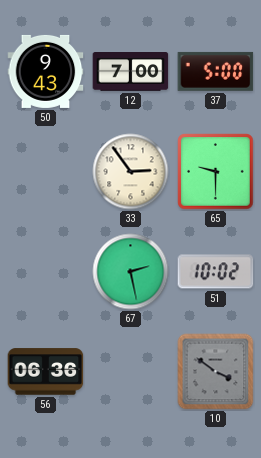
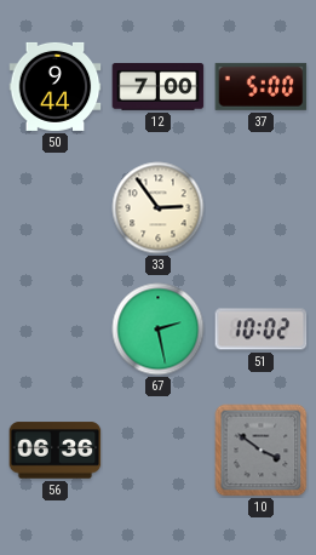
50: 9:43 -> 9:44 (56, 86)
65: 9:30 -> none (216, 172)
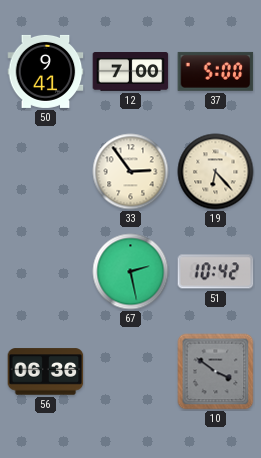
50: 9:44 -> 9:41 (46, 71)
19: none -> 6:23 (216, 172)
51: 10:02 -> 10:42 (216, 272)
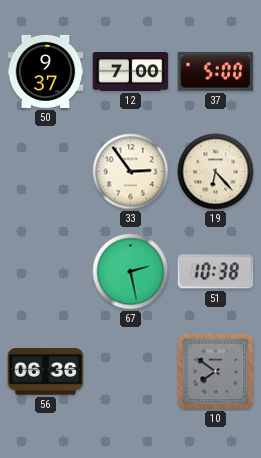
50: 9:41 -> 9:37 (46, 71)
51: 10:42 -> 10:38 (216, 272)
10: 3:51 -> 7:51 (216, 372)
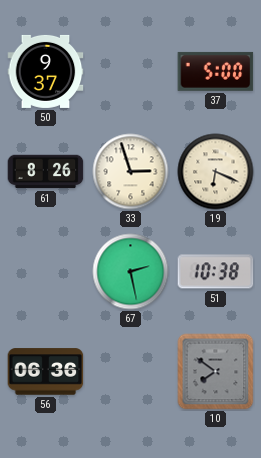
12: 7:00 -> none (131, 72)
61: none -> 8:26 (46, 172)
33: 2:54 -> 2:57 (131, 172)
19: 6:23 -> 6:19 (216, 172)
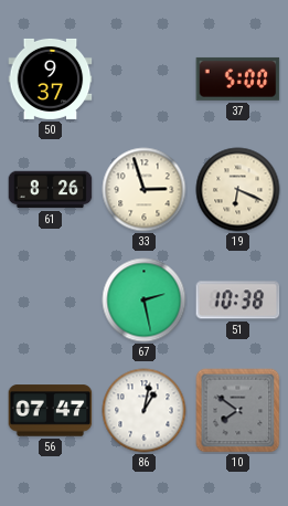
56: 06:36 -> 07:47 (51, 411)
86: none -> 1:02 (145, 411)
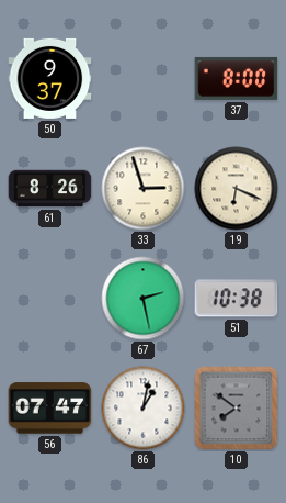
37: 5:00 -> 8:00 (237, 78)
